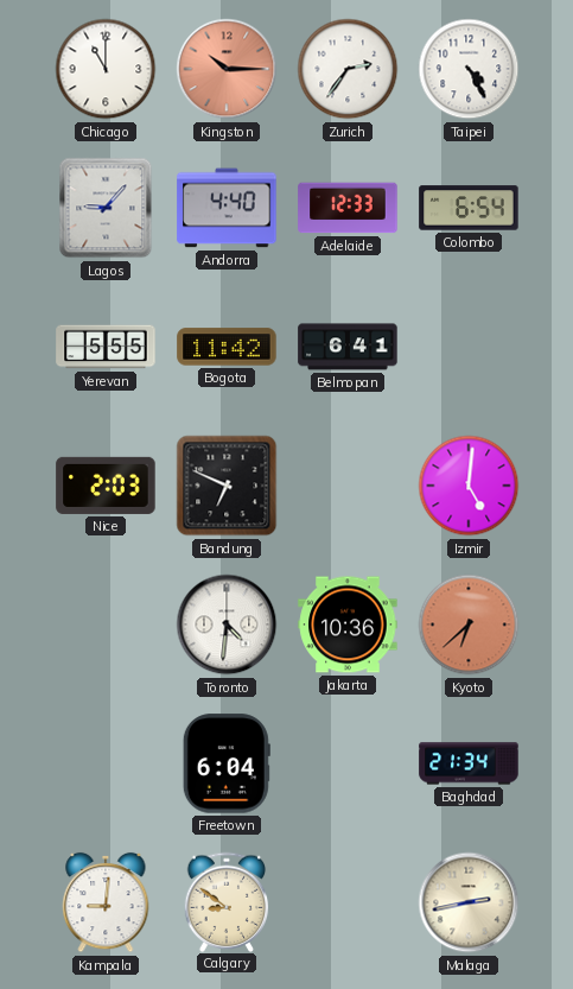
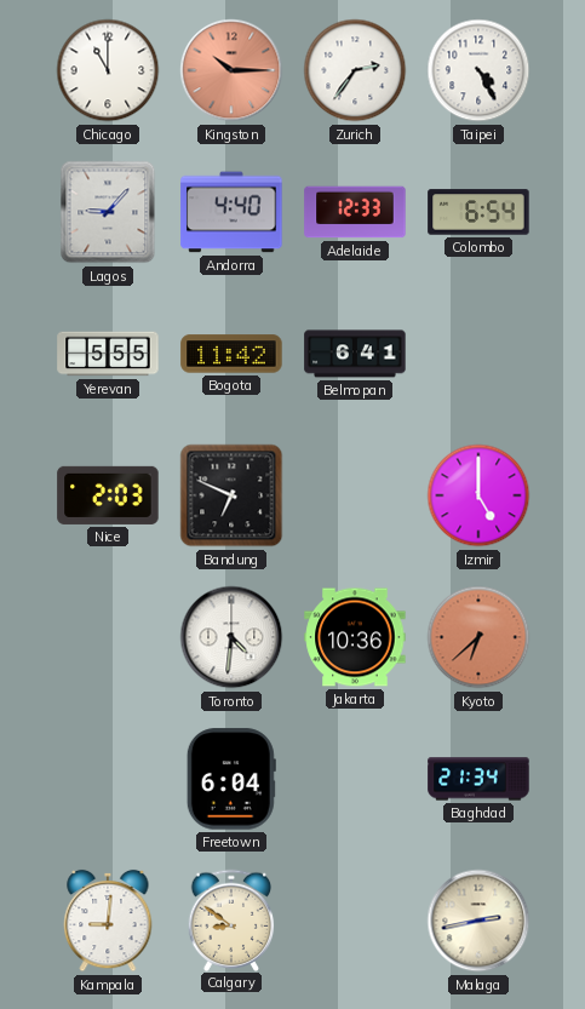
Izmir: 5:01 -> 5:00 (478, 495)
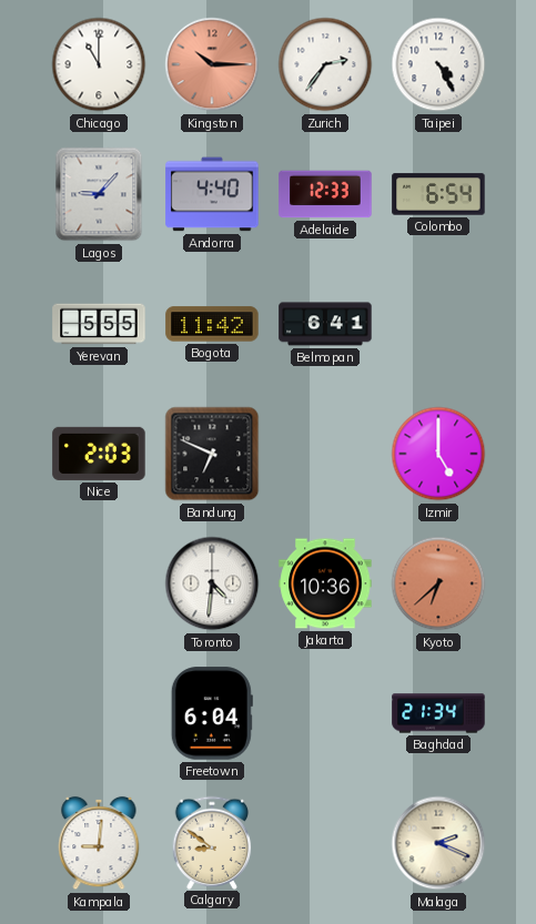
Malaga: 2:43 -> 2:19 (438, 843)
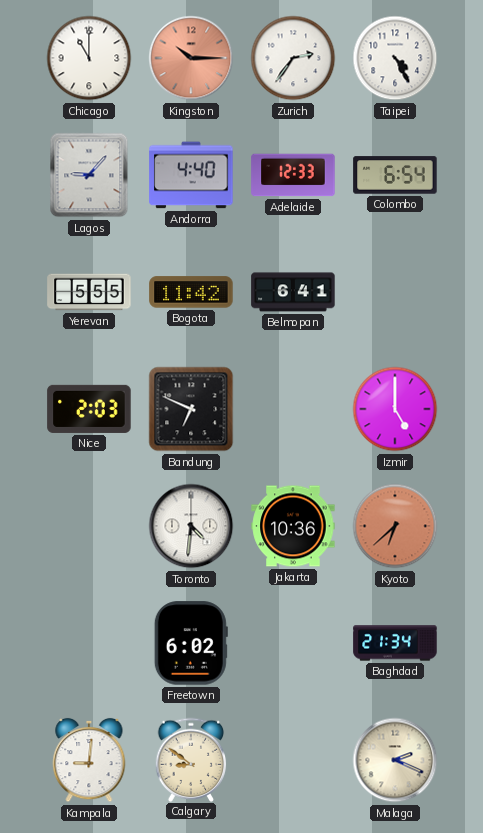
Freetown: 6:04 -> 6:02 (191, 643)
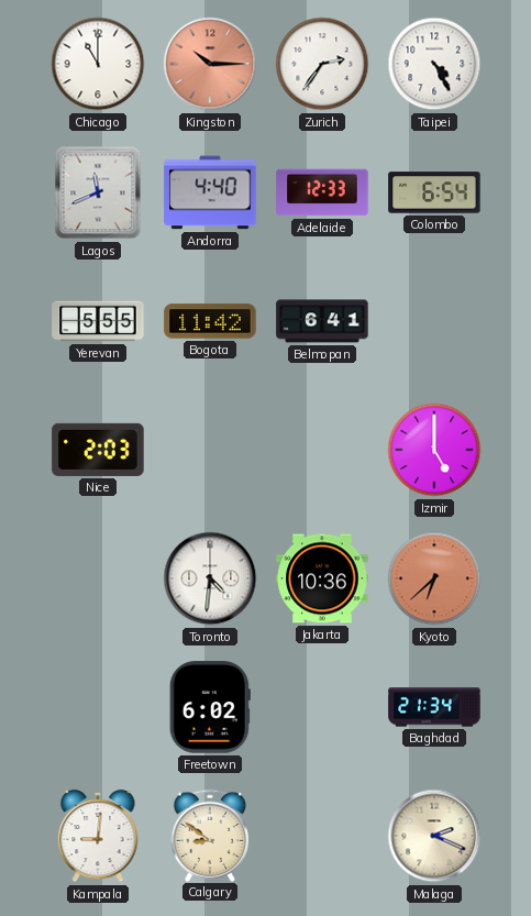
Lagos: 9:07 -> 11:41 (98, 192)
Bandung: 6:49 -> none (191, 409)
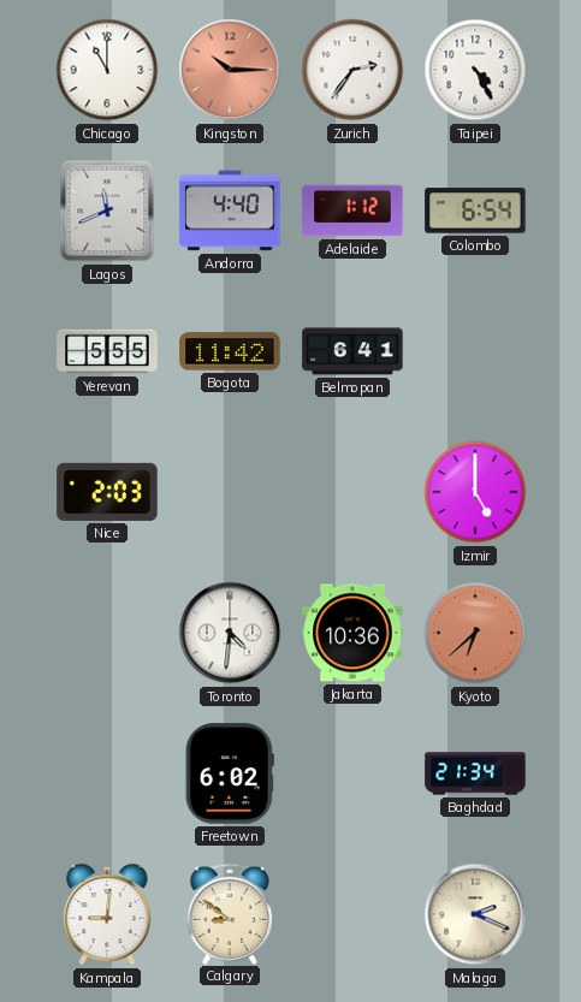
Adelaide: 12:33 -> 1:12 (352, 211)
